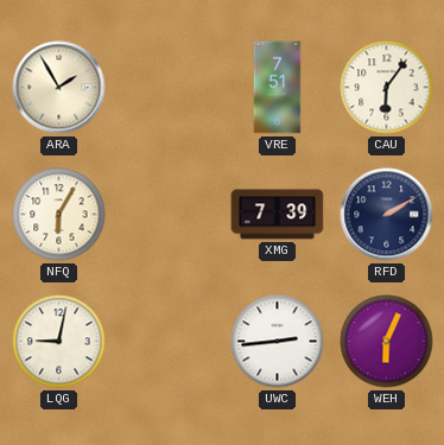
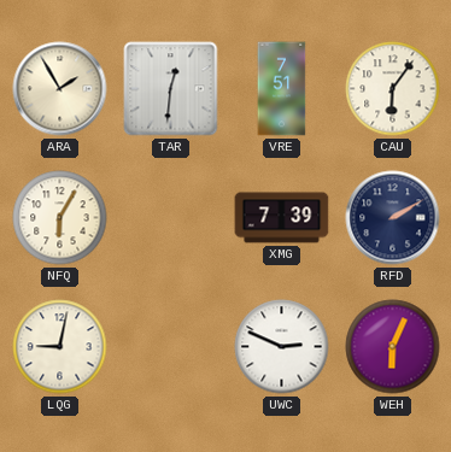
TAR: none -> 12:31 (171, 89)
UWC: 2:44 -> 2:49 (282, 347)
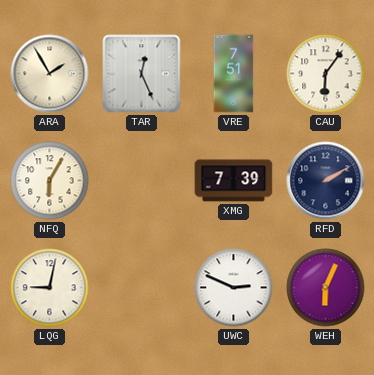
TAR: 12:31 -> 12:26 (142, 74)
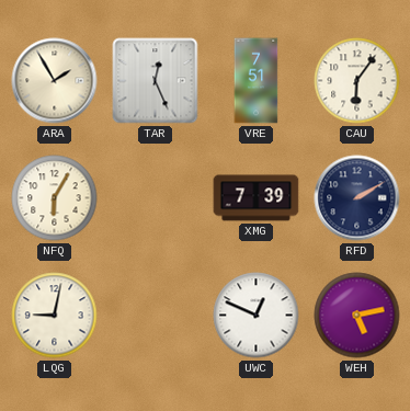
UWC: 2:49 -> 12:49 (257, 316)
WEH: 6:04 -> 5:13 (357, 316)
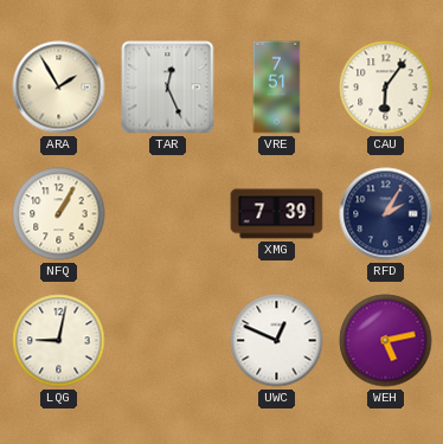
NFQ: 6:05 -> 1:05 (59, 214)
RFD: 2:10 -> 2:05 (386, 214)
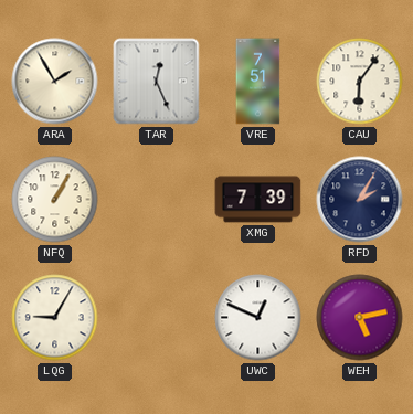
LQG: 9:02 -> 9:05 (55, 318)
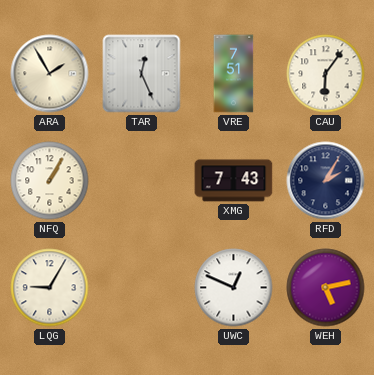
XMG: 7:39 -> 7:43 (234, 181)
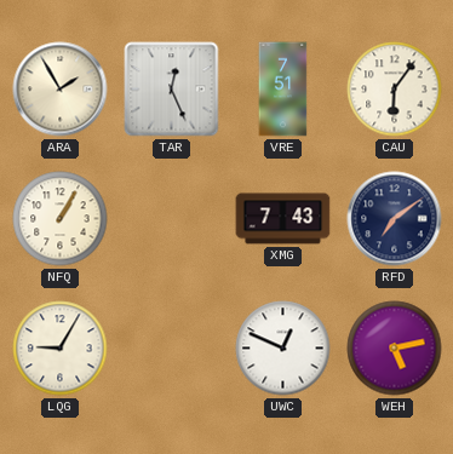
RFD: 2:05 -> 7:09 (395, 219)
